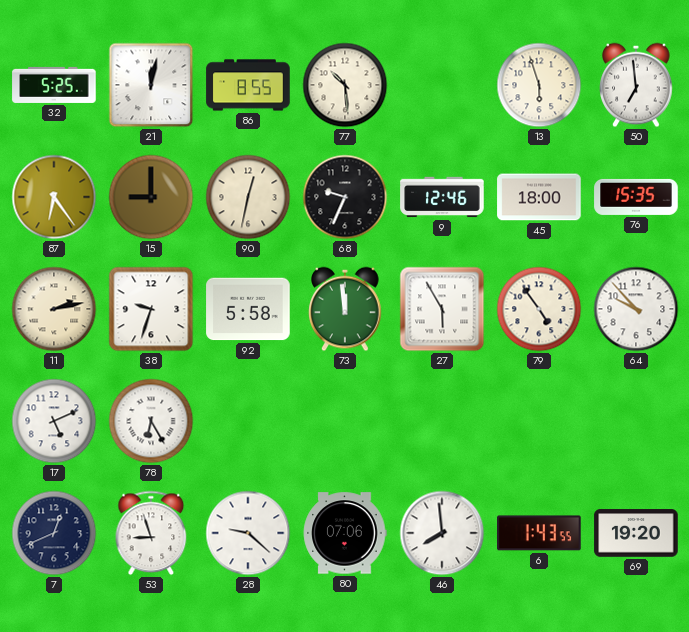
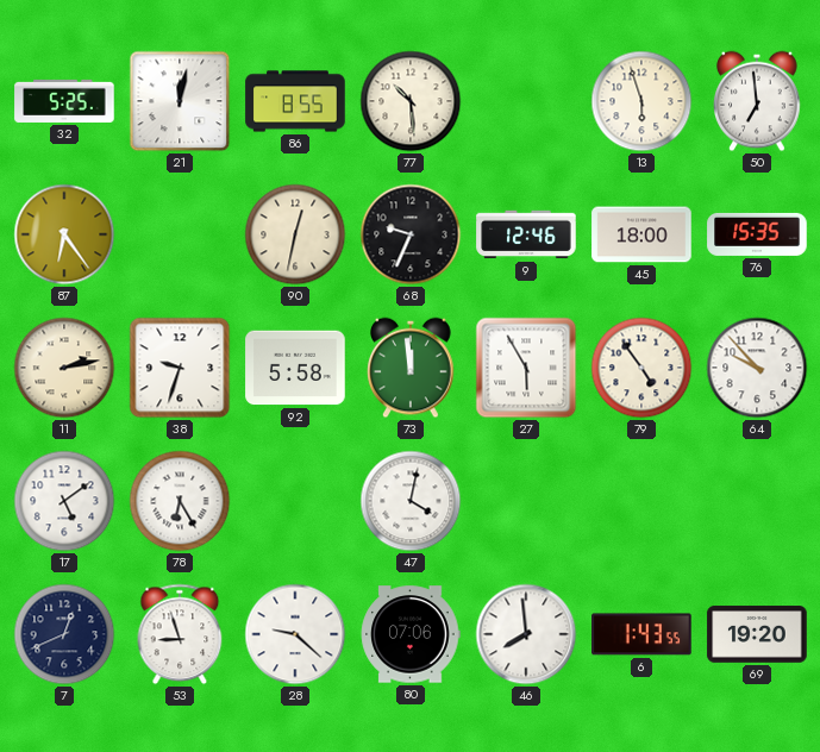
15: 9:00 -> none (151, 197)
17: 5:11 -> 5:09 (64, 501)
47: none -> 4:02 (411, 501)
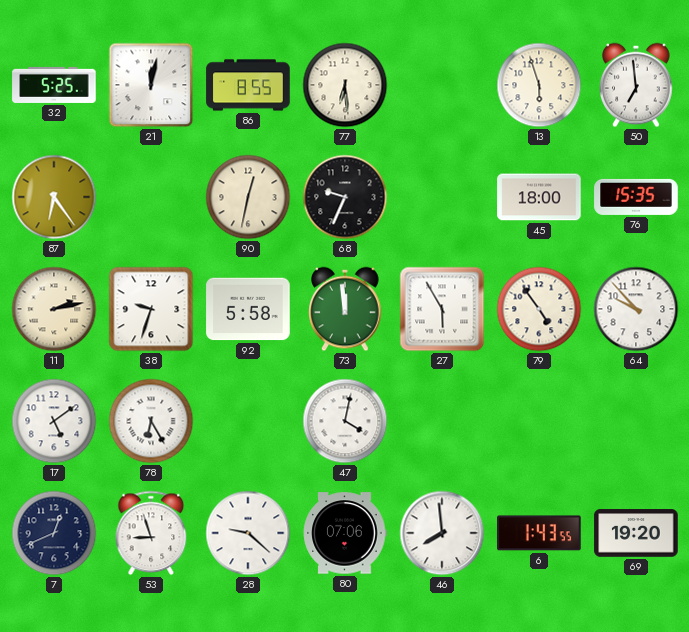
77: 10:29 -> 6:29 (345, 85)
9: 12:46 -> none (526, 234)
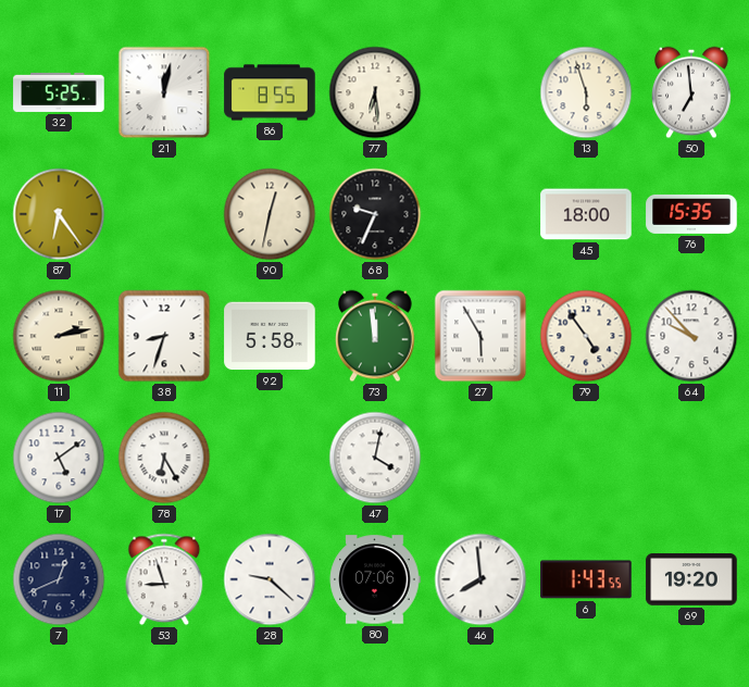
38: 9:33 -> 8:33 (164, 336)
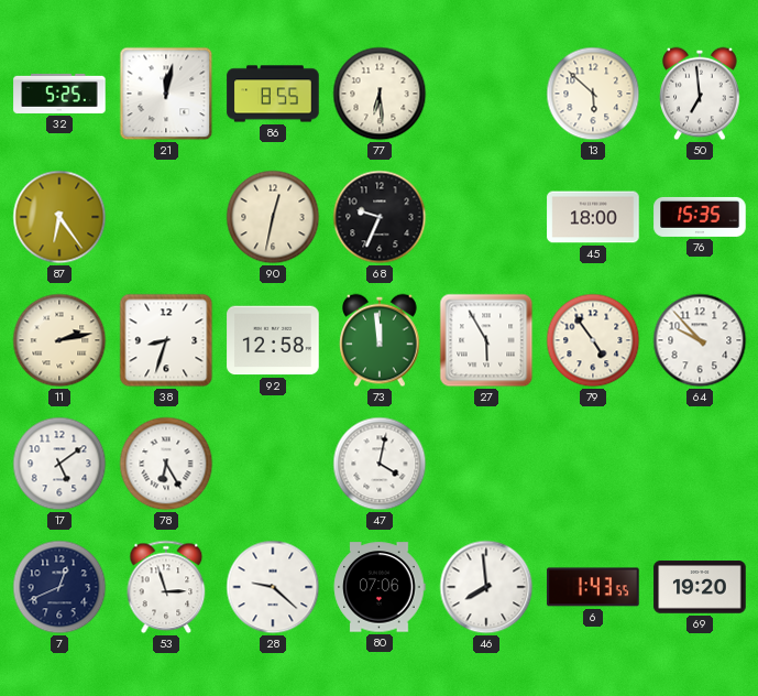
13: 5:57 -> 5:52 (593, 94)
92: 5:58 -> 12:58 (273, 340)
53: 8:57 -> 2:57 (166, 587)
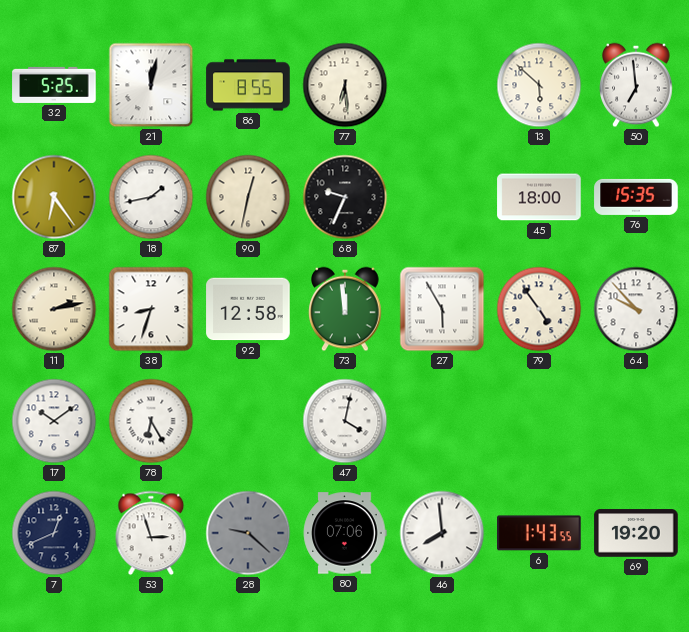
18: none -> 1:43 (151, 197)
17: 5:09 -> 10:09 (54, 421)
28 dial: white -> grey (248, 533)
